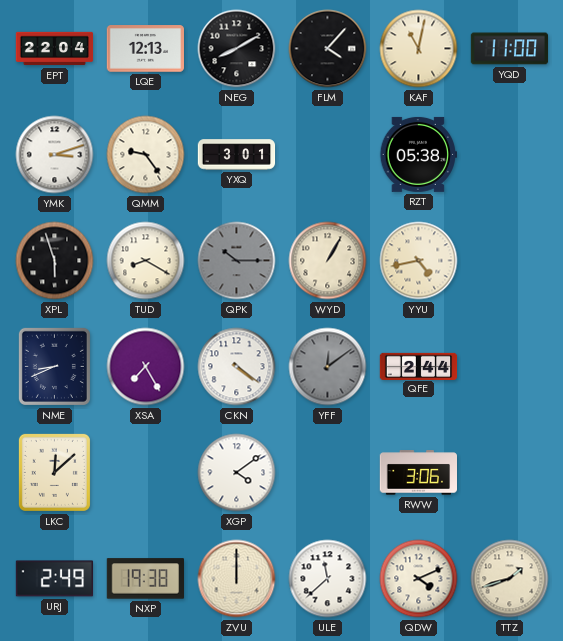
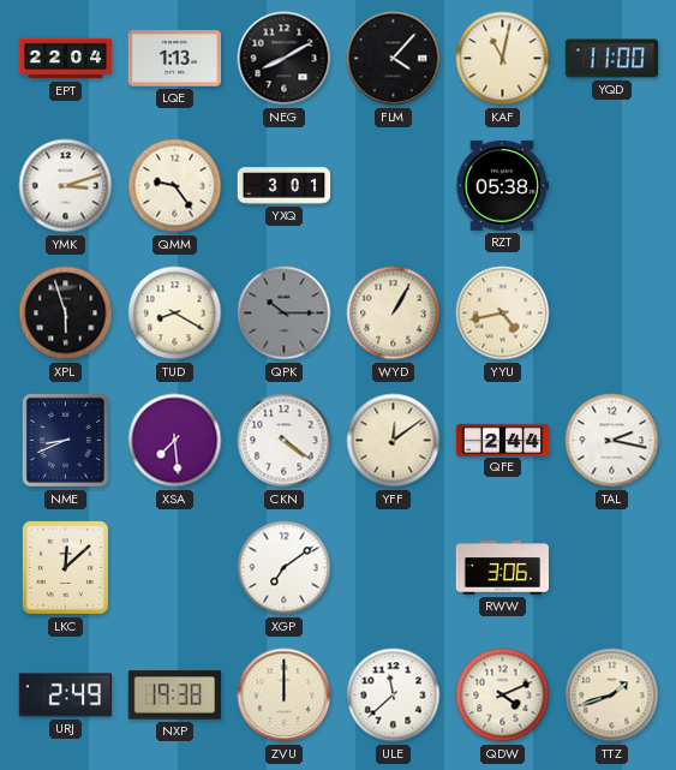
LQE: 12:13 -> 1:13 (175, 59)
XSA: 7:25 -> 7:29 (175, 441)
YFF dial: grey -> cream (394, 441)
TAL: none -> 2:17 (612, 441)
XGP: 4:09 -> 7:09 (285, 568)
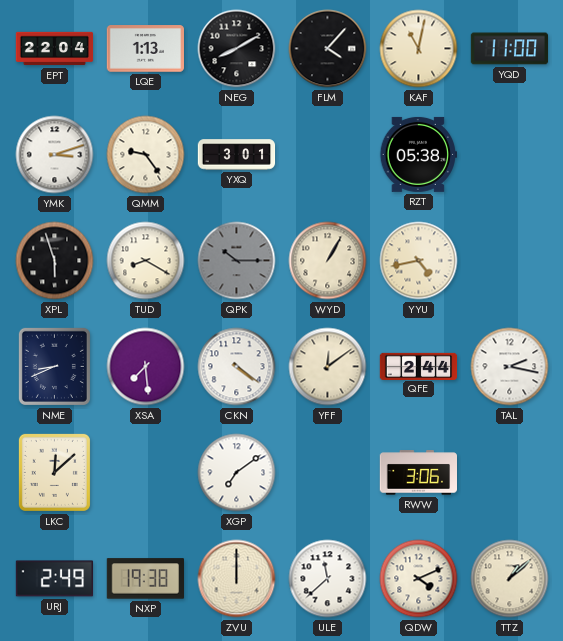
TTZ: 1:42 -> 1:08 (510, 579)
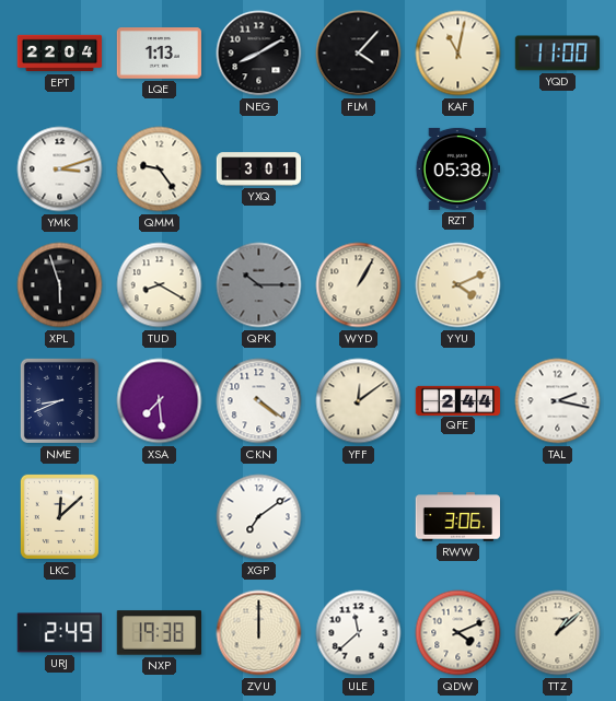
YYU: 4:43 -> 4:11 (458, 285)
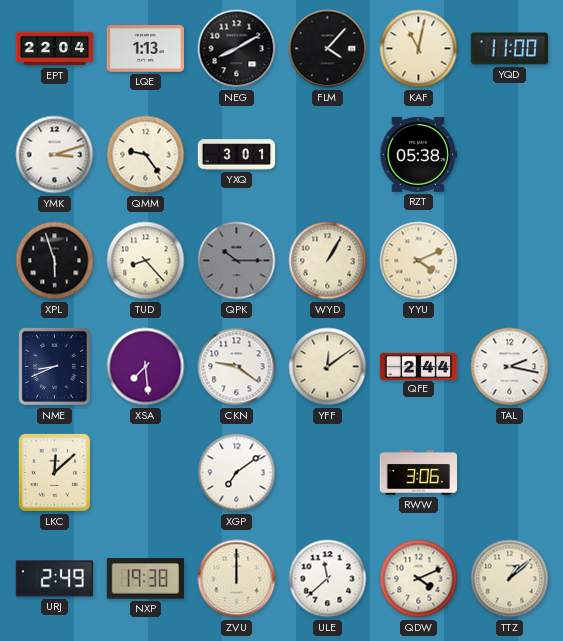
TUD: 8:20 -> 8:23 (146, 261)
CKN: 4:21 -> 9:21 (237, 367)
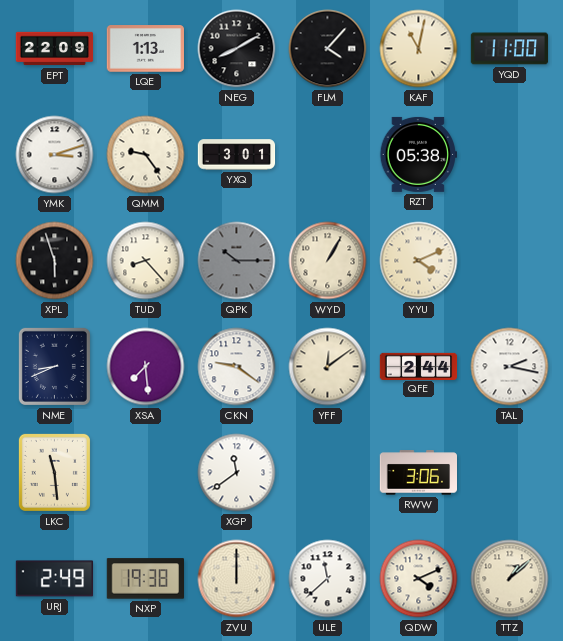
EPT: 22:04 -> 22:09 (55, 49)
LKC: 12:08 -> 11:29 (54, 472)
XGP: 7:09 -> 11:39 (237, 473)
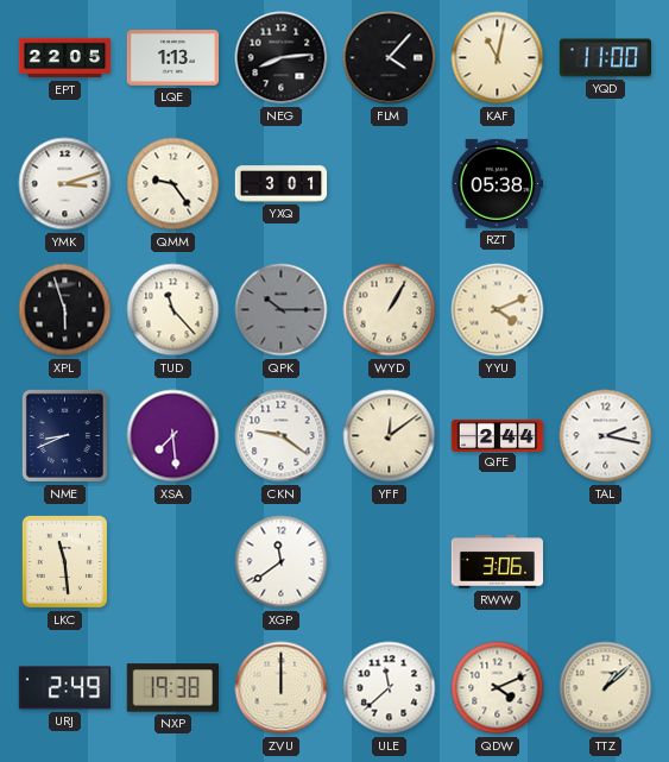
EPT: 22:09 -> 22:05 (65, 58)
NEG: 8:10 -> 8:14 (282, 58)
TUD: 8:23 -> 11:23 (173, 310)
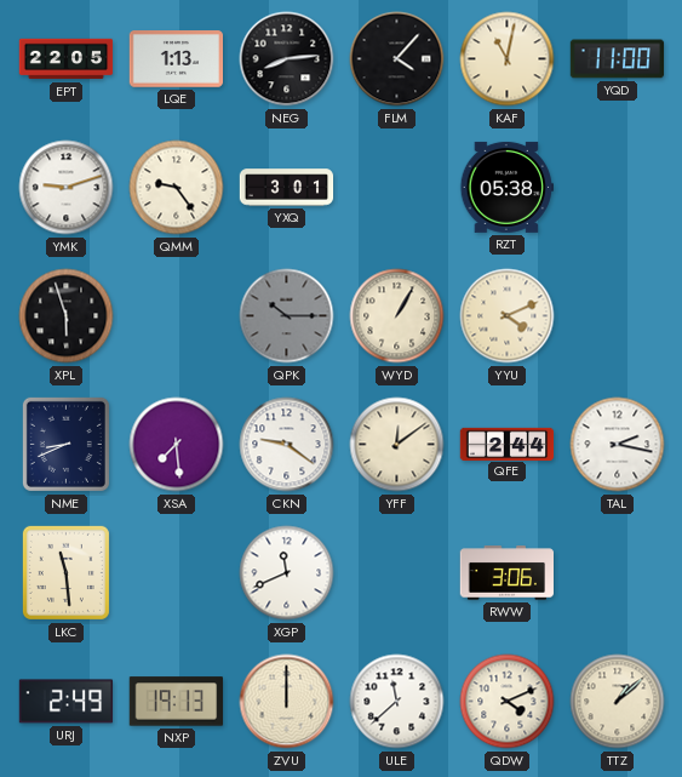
YMK: 3:12 -> 9:12 (67, 188)
TUD: 11:23 -> none (173, 310)
XGP: 11:39 -> 11:41 (287, 573)
NXP: 19:38 -> 19:13 (176, 702)
